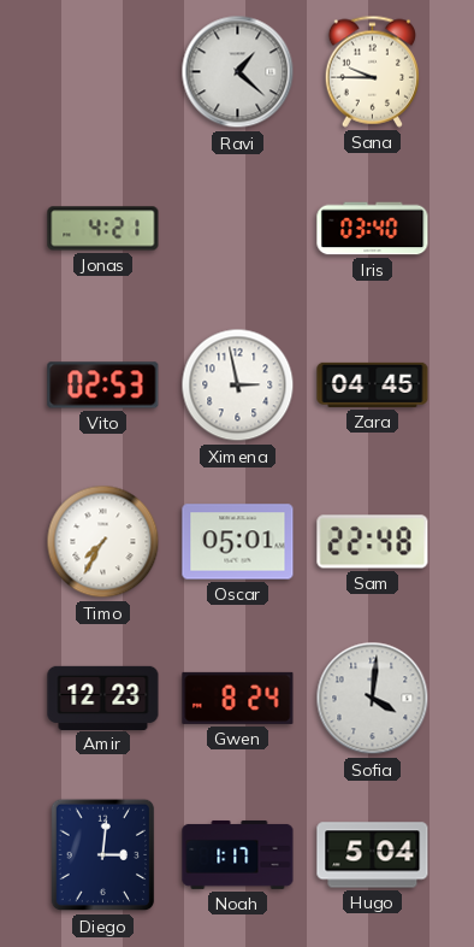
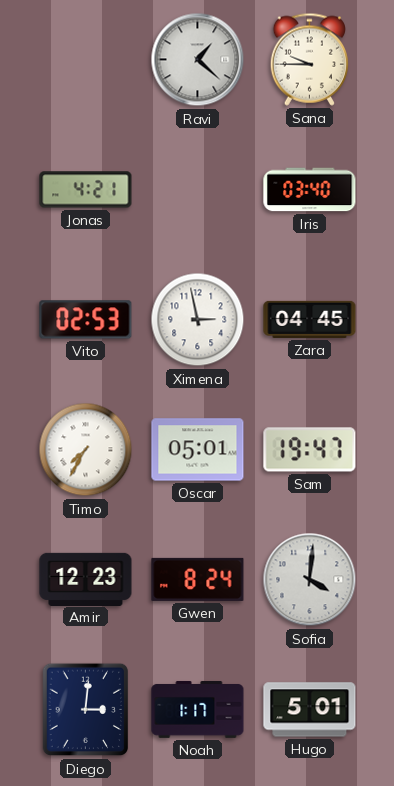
Sam: 22:48 -> 19:47 (310, 450)
Hugo: 5:04 -> 5:01 (310, 710)
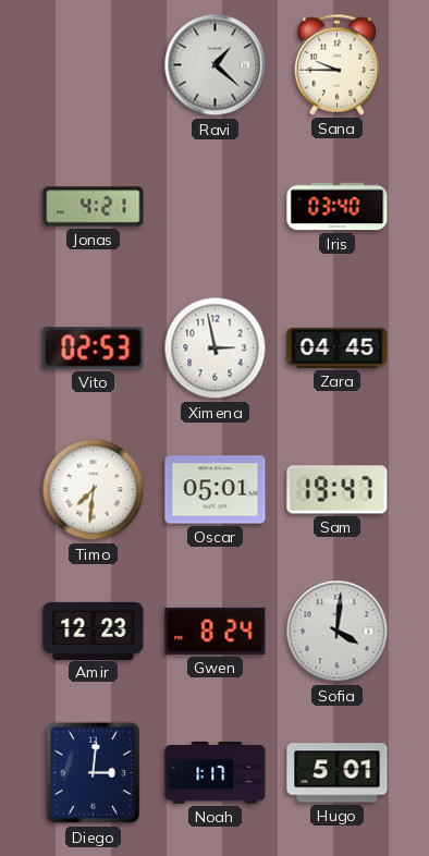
Timo: 7:35 -> 7:31 (94, 490)
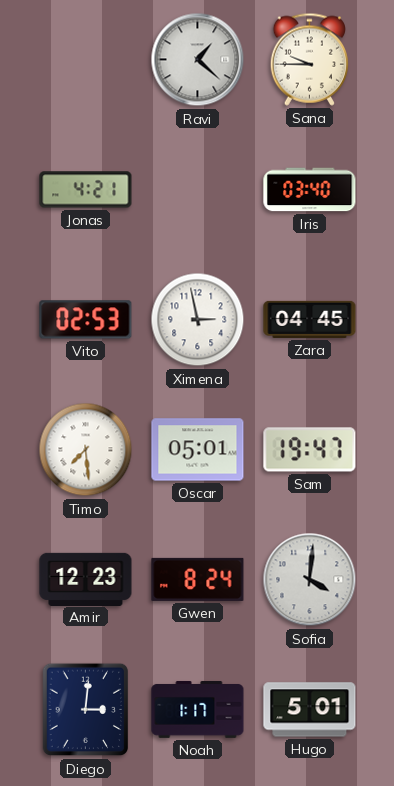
Timo: 7:31 -> 7:29 (86, 450)
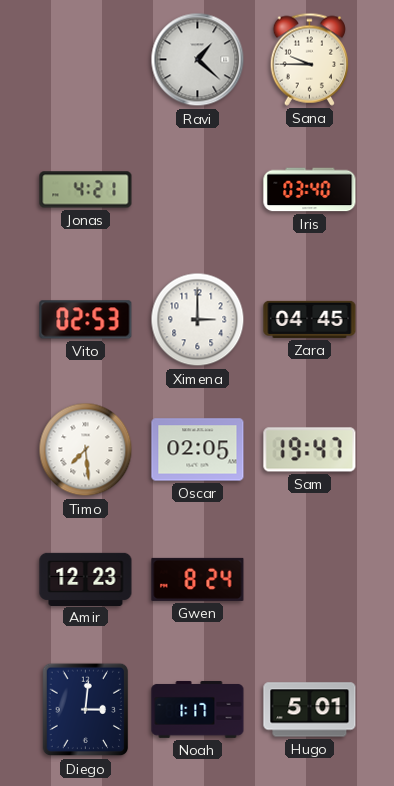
Ximena: 2:58 -> 3:00 (198, 320)
Oscar: 05:01 -> 02:05 (198, 450)
Sofia: 4:01 -> none (310, 580)
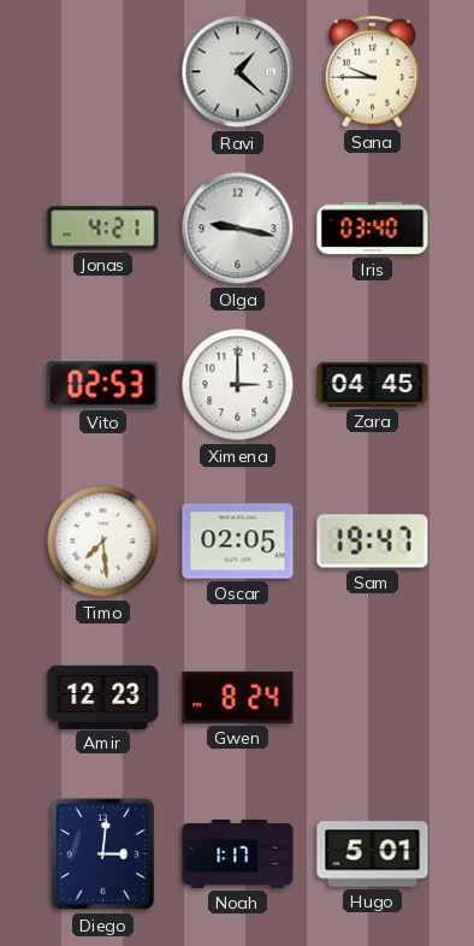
Olga: none -> 9:17 (238, 229)
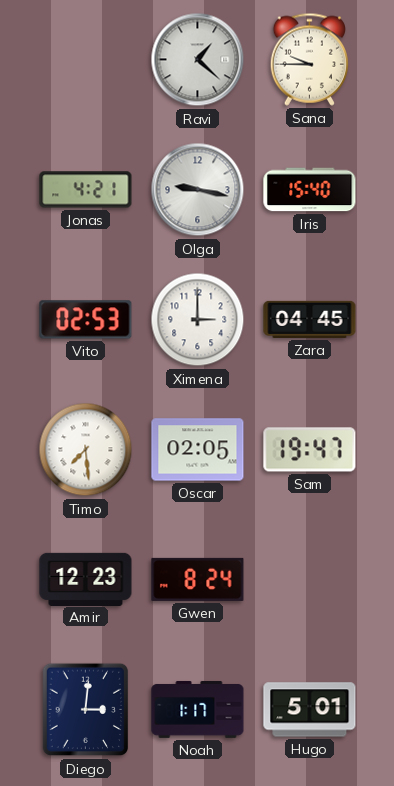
Iris: 03:40 -> 15:40 (310, 190)
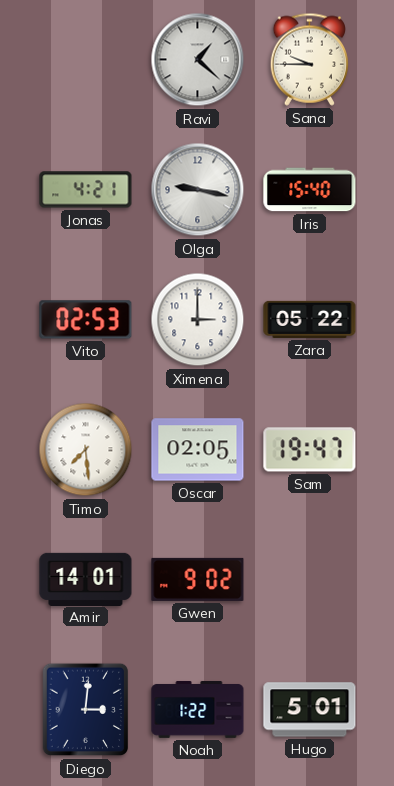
Zara: 04:45 -> 05:22 (310, 319)
Amir: 12:23 -> 14:01 (86, 579)
Gwen: 8:24 -> 9:02 (198, 579)
Noah: 1:17 -> 1:22 (198, 709)
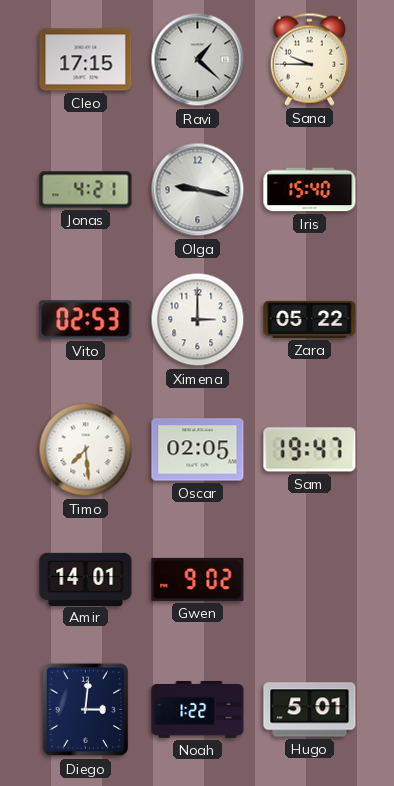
Cleo: none -> 17:15 (86, 60)
